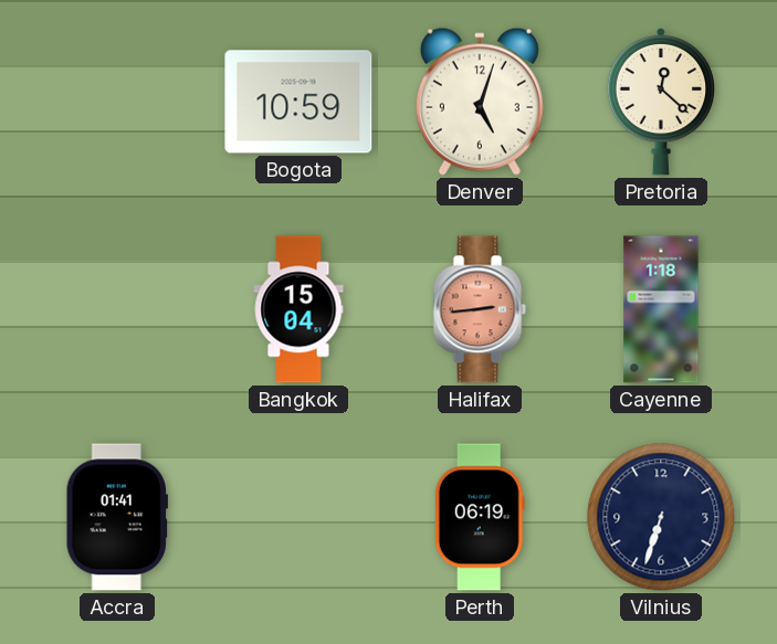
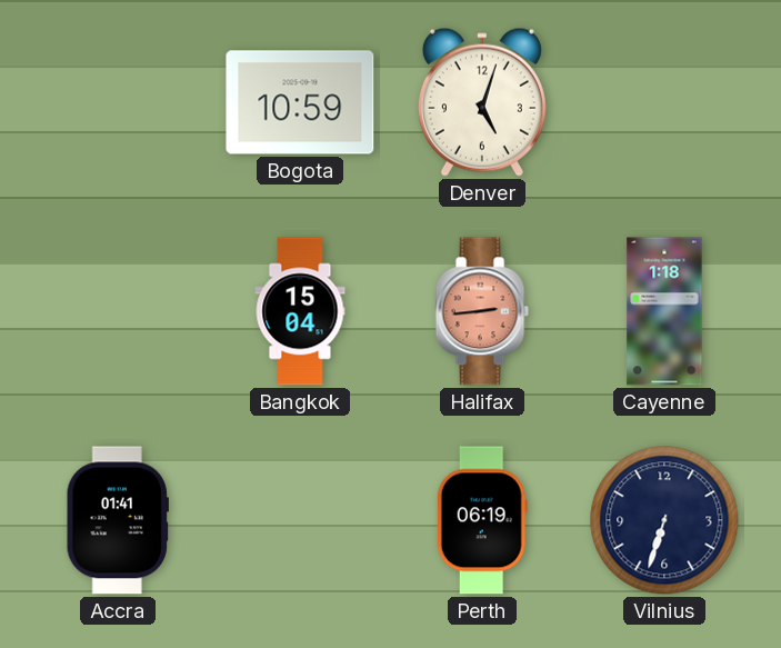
Pretoria: 12:22 -> none (661, 102)
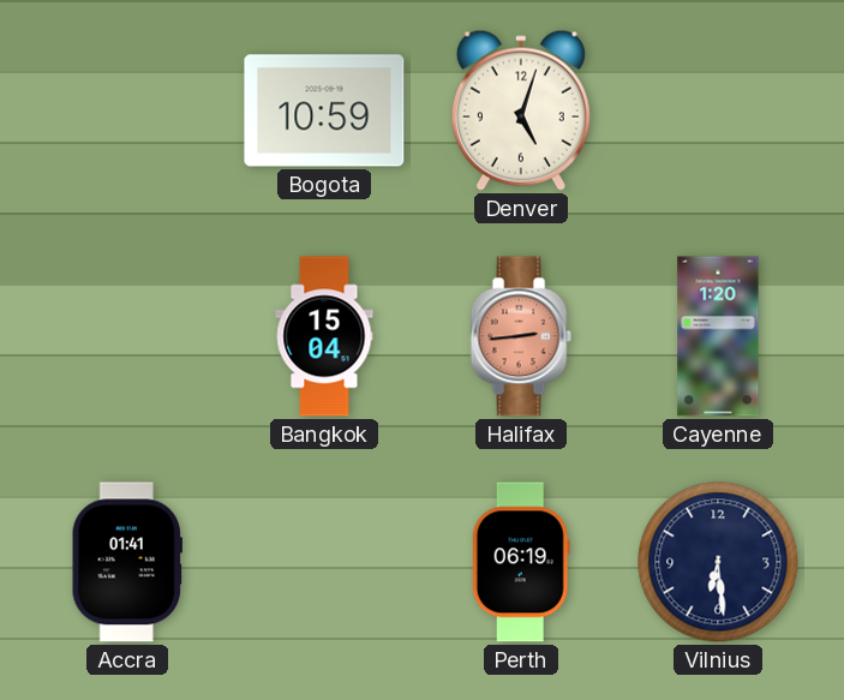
Cayenne: 1:18 -> 1:20 (718, 336)
Vilnius: 6:33 -> 6:29 (718, 562)
